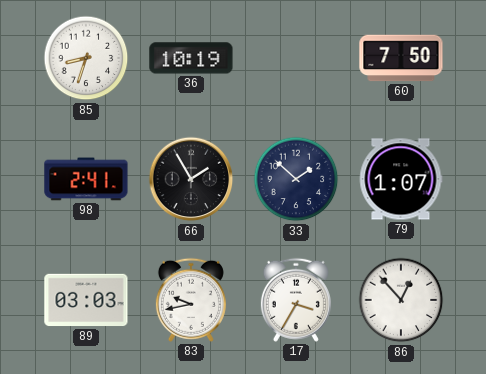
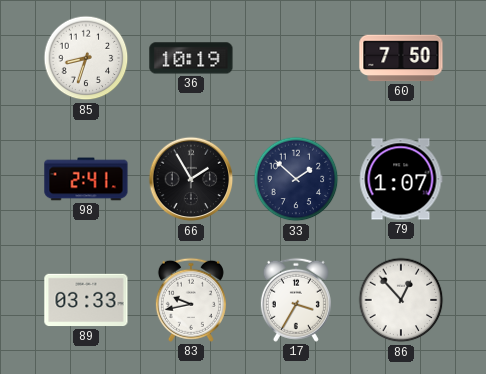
89: 03:03 -> 03:33 (86, 300)
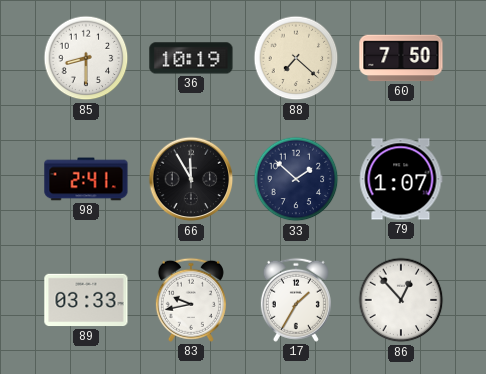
85: 8:33 -> 8:30 (86, 58)
88: none -> 7:22 (296, 58)
66: 1:55 -> 11:55 (191, 179)
17: 3:35 -> 1:35 (296, 300)
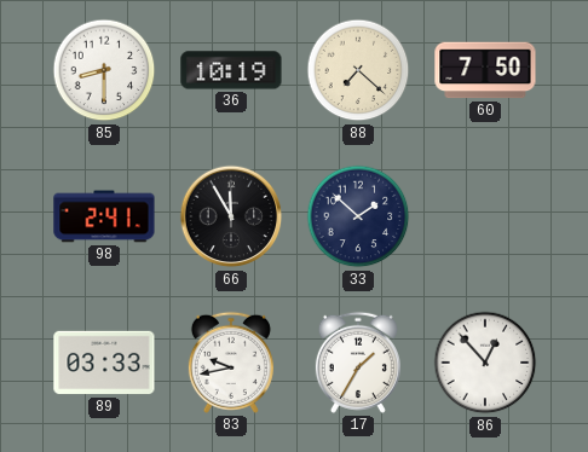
79: 1:07 -> none (401, 179)
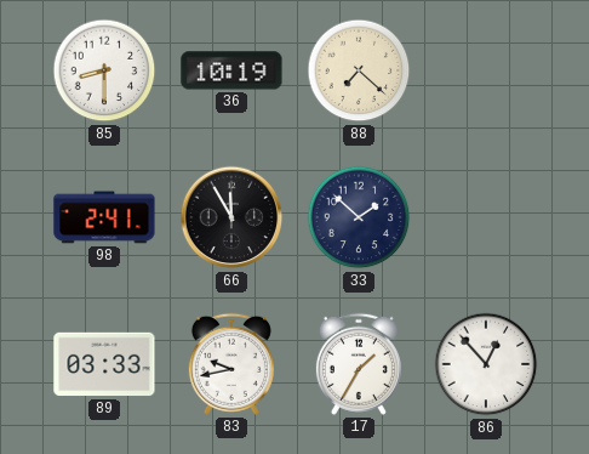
60: 7:50 -> none (485, 70)
